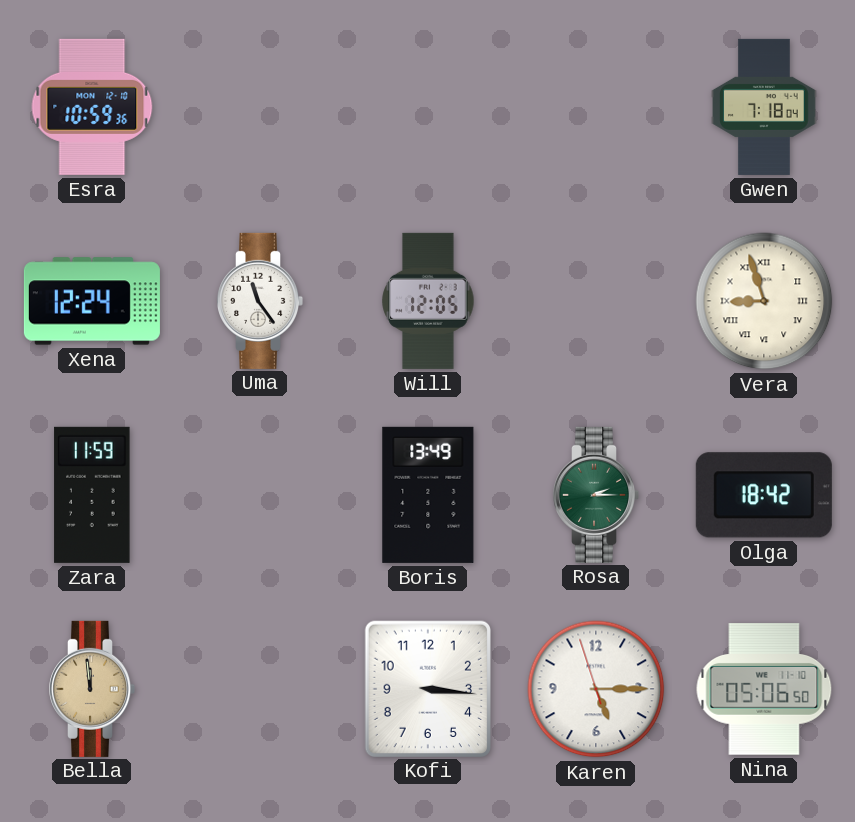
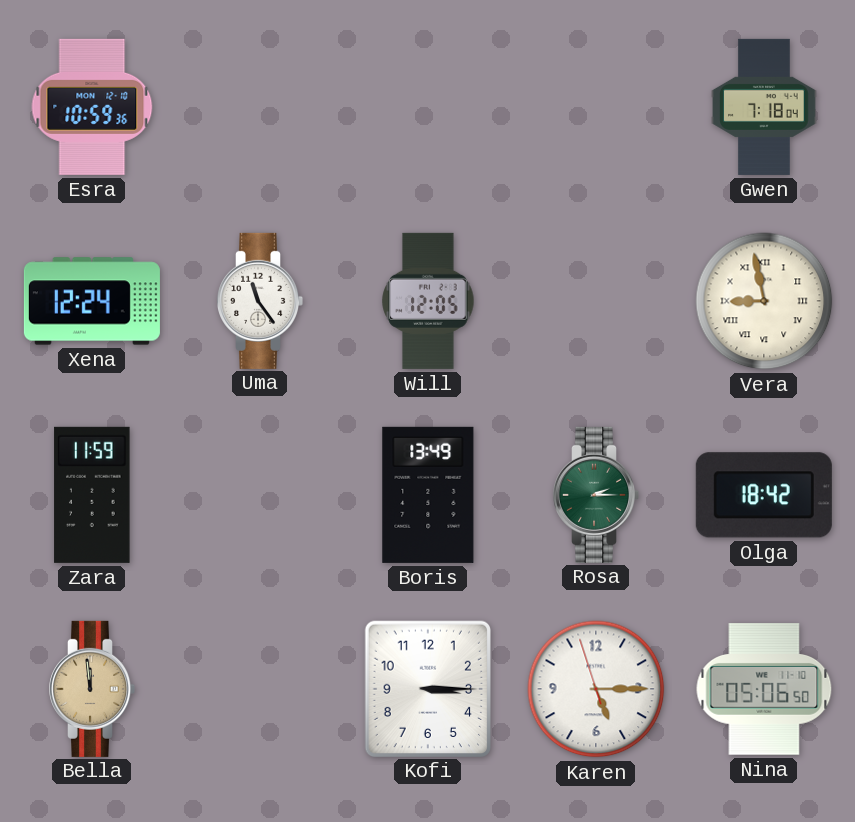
Vera: 8:57 -> 8:58 (764, 301)
Kofi: 3:16 -> 3:15 (428, 688)
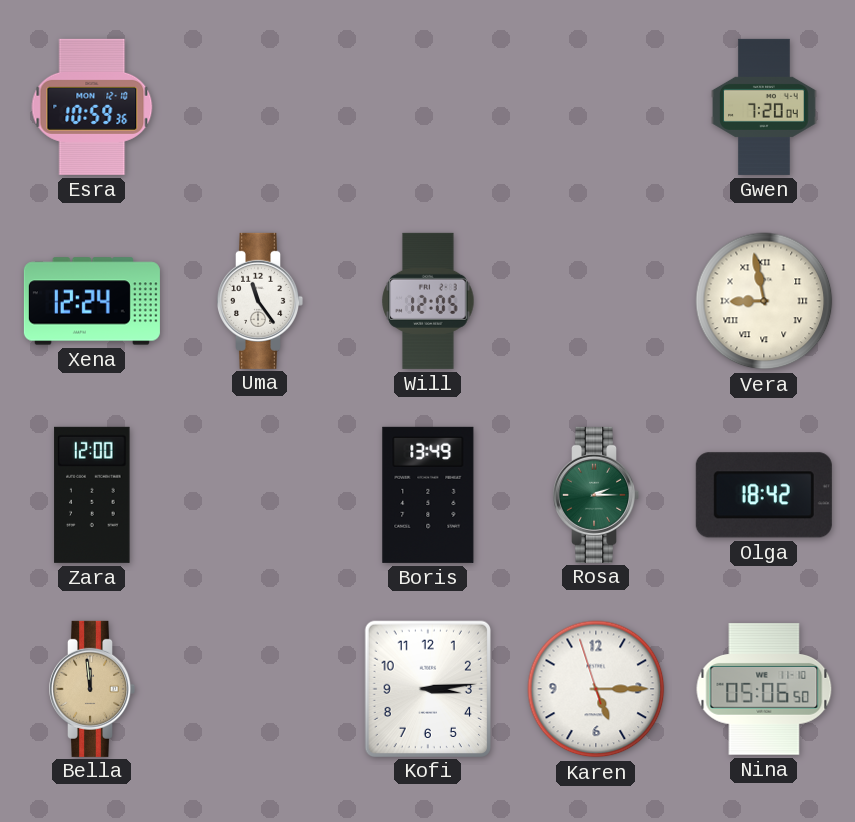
Gwen: 7:18 -> 7:20 (764, 107)
Zara: 11:59 -> 12:00 (92, 495)
Kofi: 3:15 -> 3:14 (428, 688)
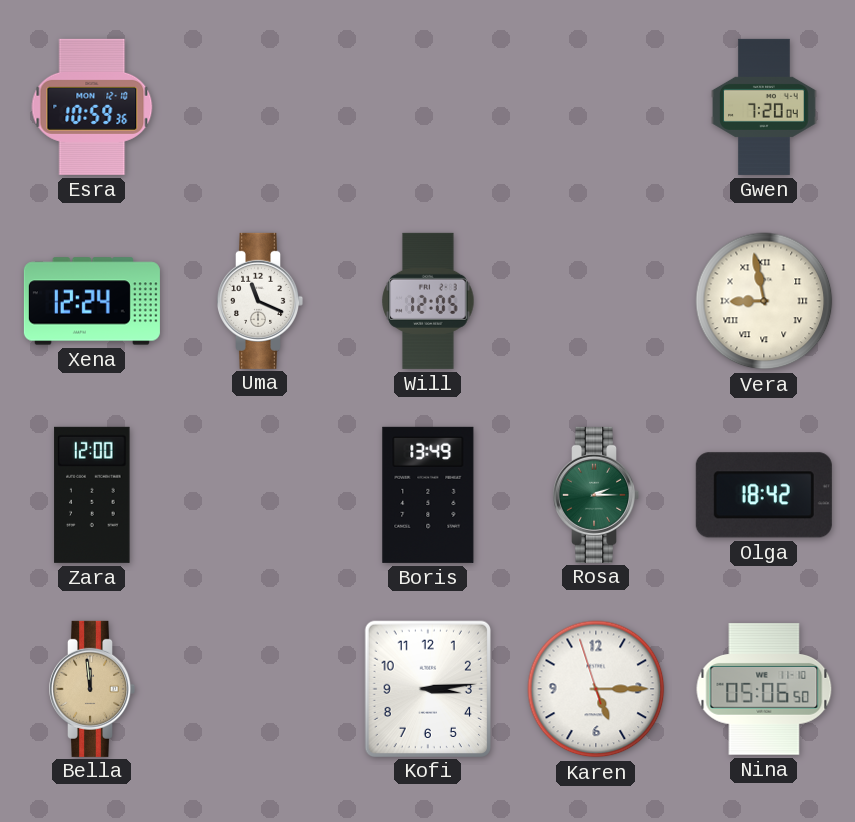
Uma: 11:24 -> 11:19 (261, 301)
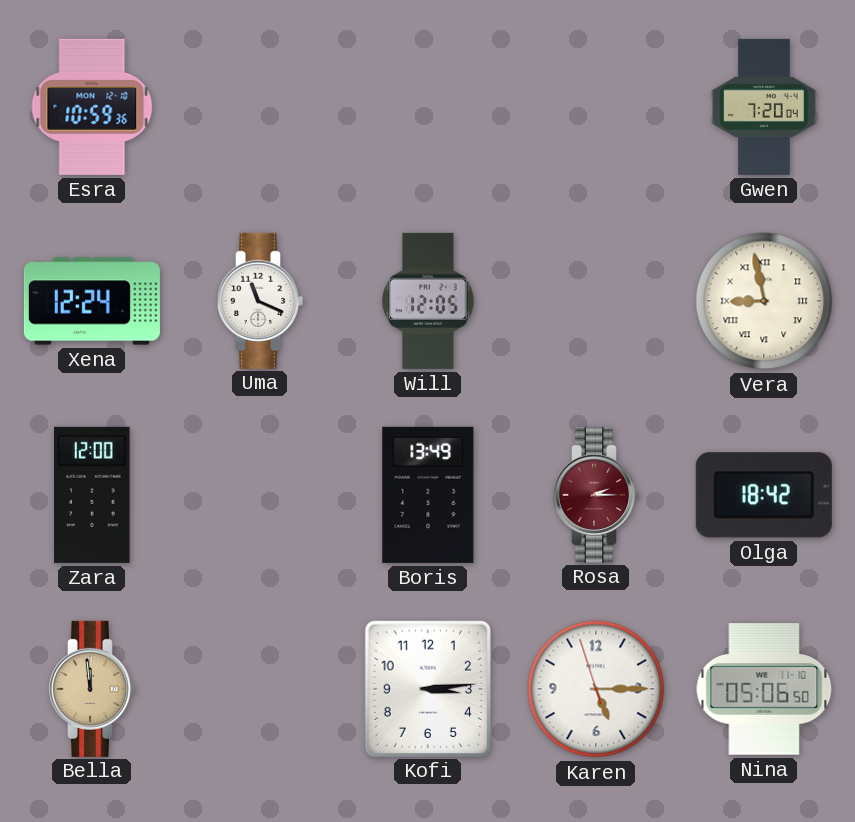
Rosa dial: green -> burgundy (597, 495)
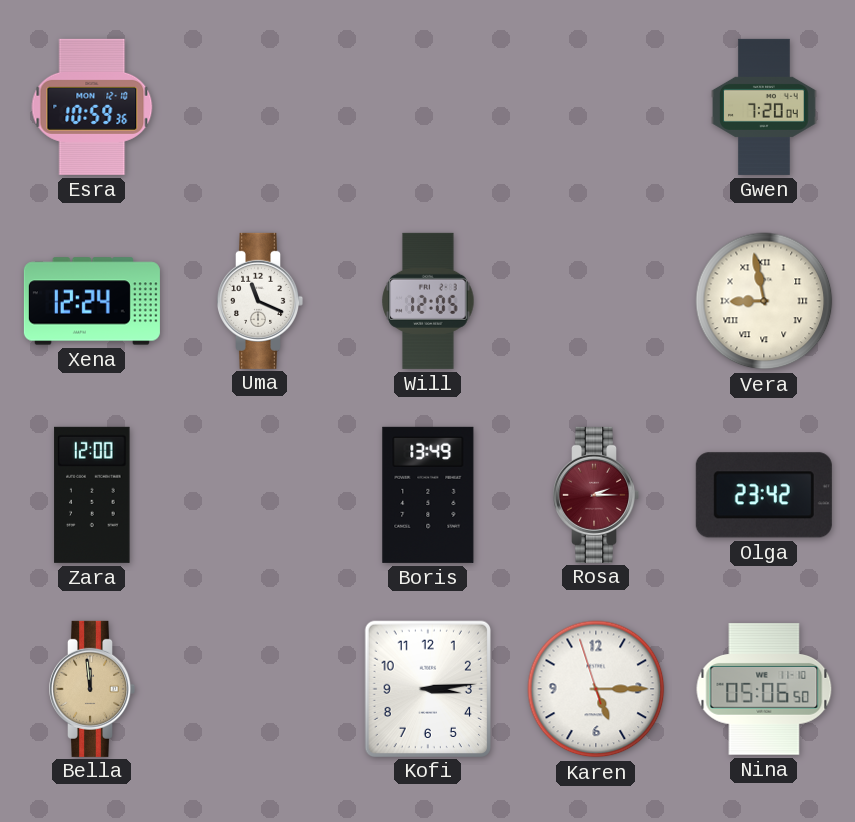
Olga: 18:42 -> 23:42 (764, 495)
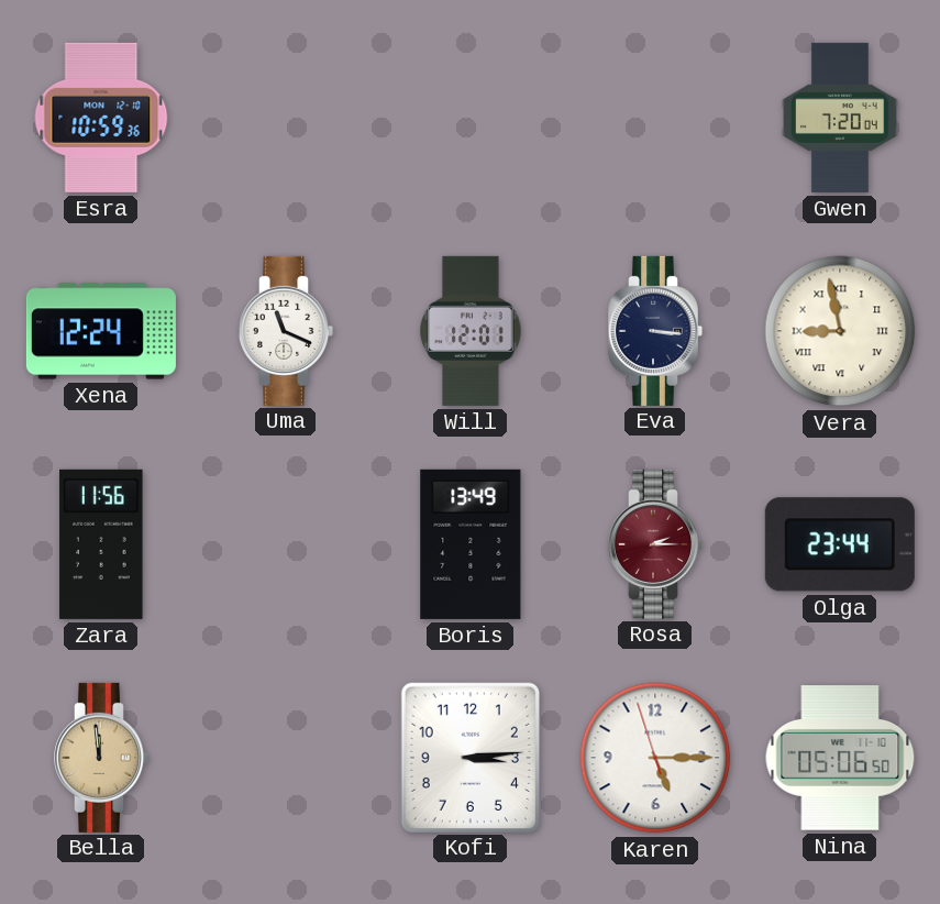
Will: 12:05 -> 12:01 (471, 331)
Eva: none -> 3:16 (656, 331)
Zara: 12:00 -> 11:56 (101, 544)
Olga: 23:42 -> 23:44 (840, 544)
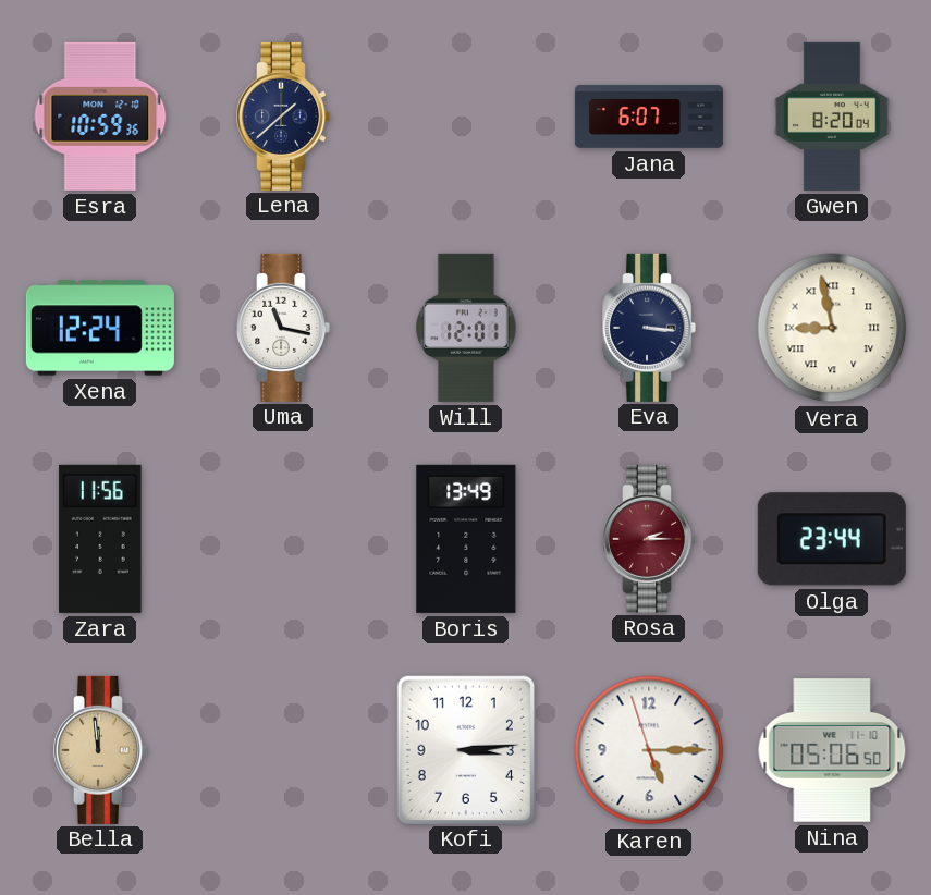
Lena: none -> 1:38 (284, 117)
Jana: none -> 6:07 (649, 117)
Gwen: 7:20 -> 8:20 (832, 117)
Uma: 11:19 -> 11:17 (284, 328)
